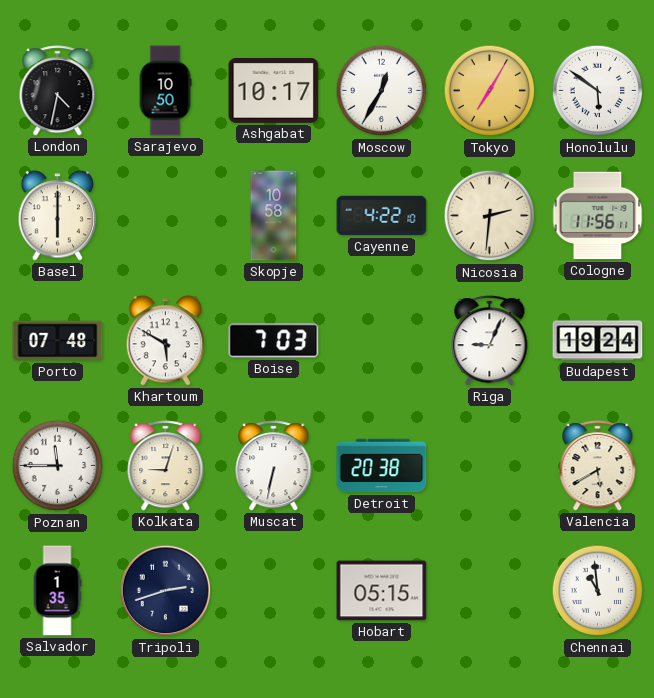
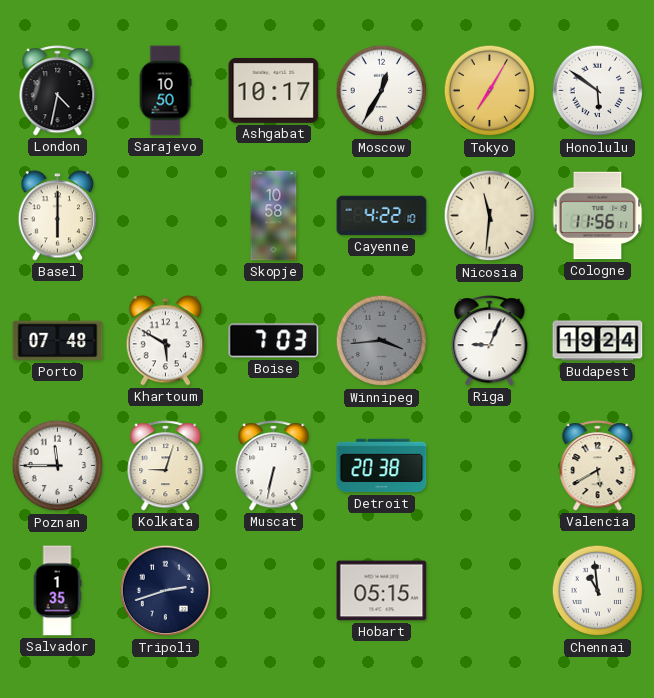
Nicosia: 2:31 -> 11:31 (490, 216)
Winnipeg: none -> 3:44 (382, 341)
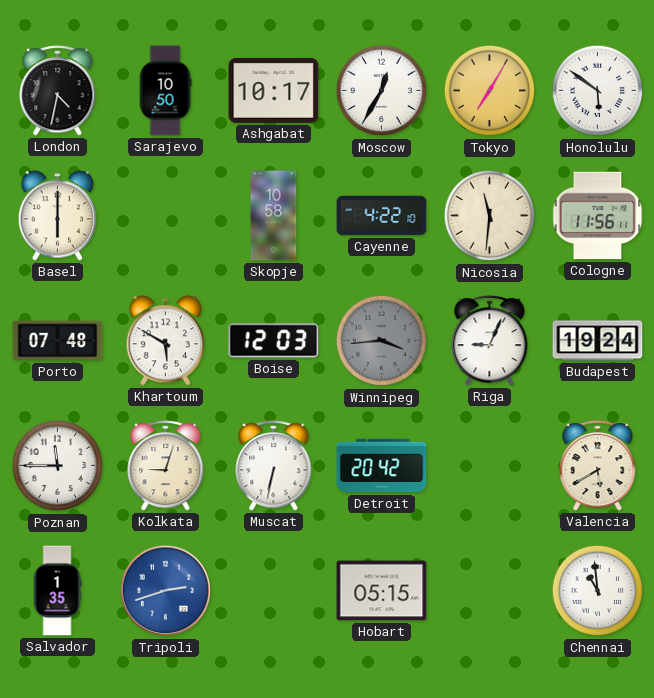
Boise: 7:03 -> 12:03 (274, 341)
Detroit: 20:38 -> 20:42 (382, 466)
Tripoli dial: navy -> blue (166, 591)
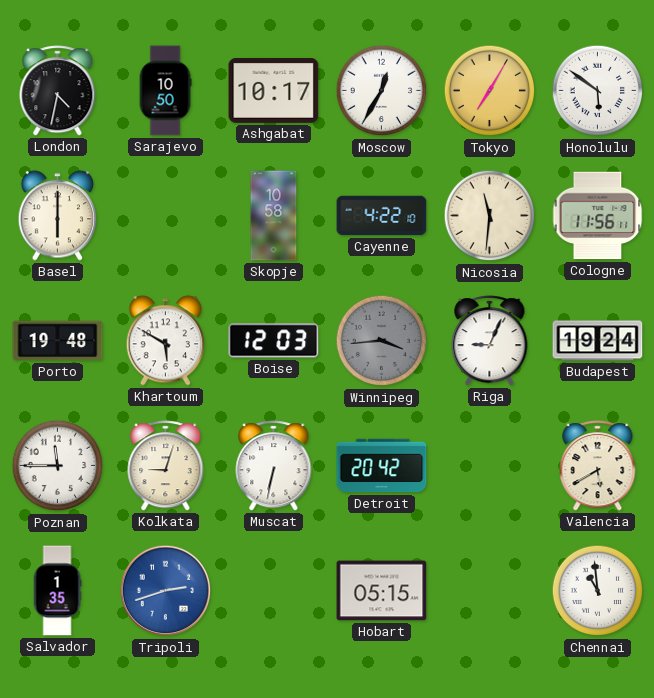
Porto: 07:48 -> 19:48 (58, 341)
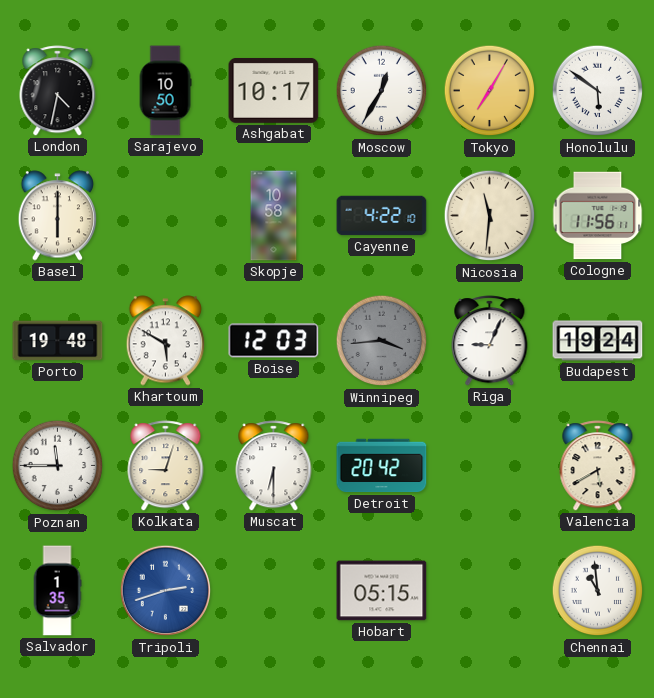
Muscat: 6:32 -> 6:30 (274, 466)
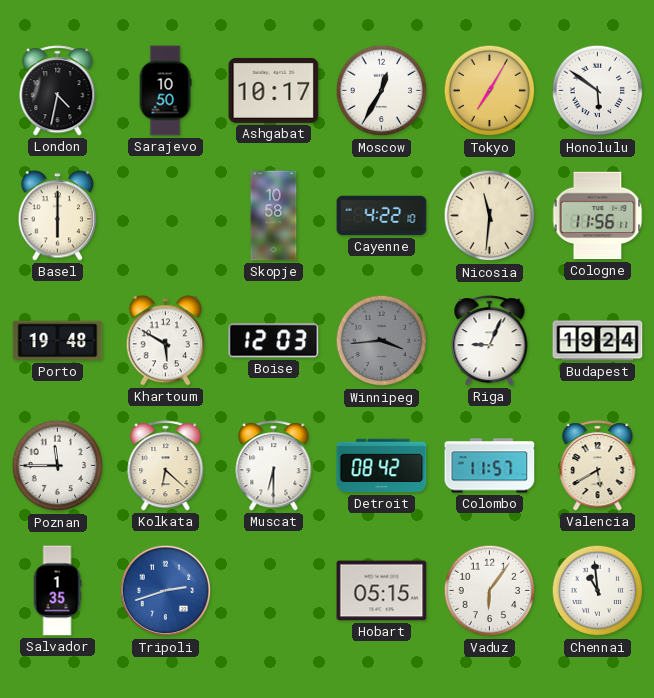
Kolkata: 9:03 -> 6:22 (166, 466)
Detroit: 20:42 -> 08:42 (382, 466)
Colombo: none -> 11:57 (490, 466)
Vaduz: none -> 6:06 (490, 591)
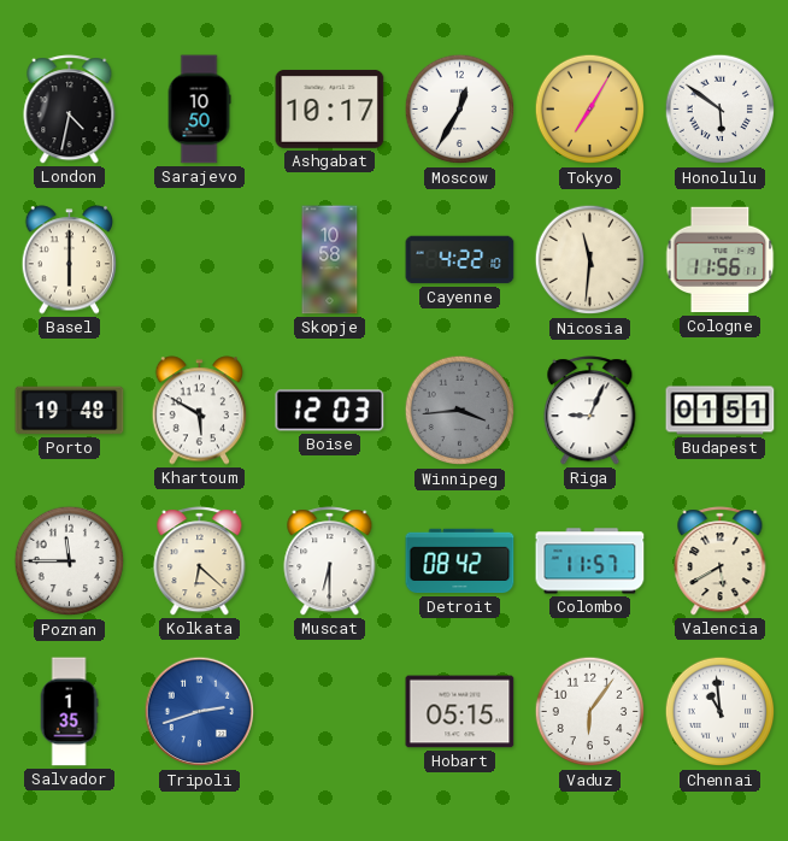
Budapest: 19:24 -> 01:51 (721, 411)
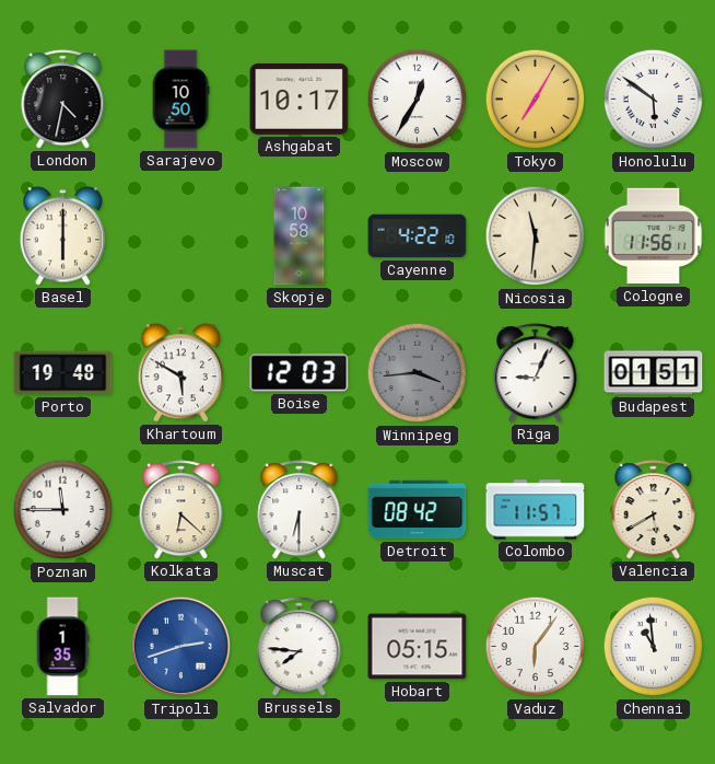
Brussels: none -> 7:46 (300, 647)
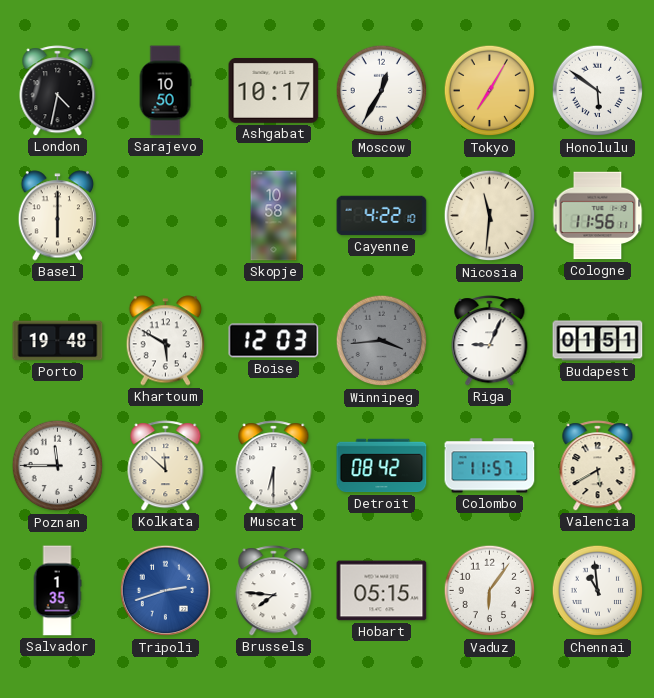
Kolkata: 6:22 -> 11:52 (166, 466)
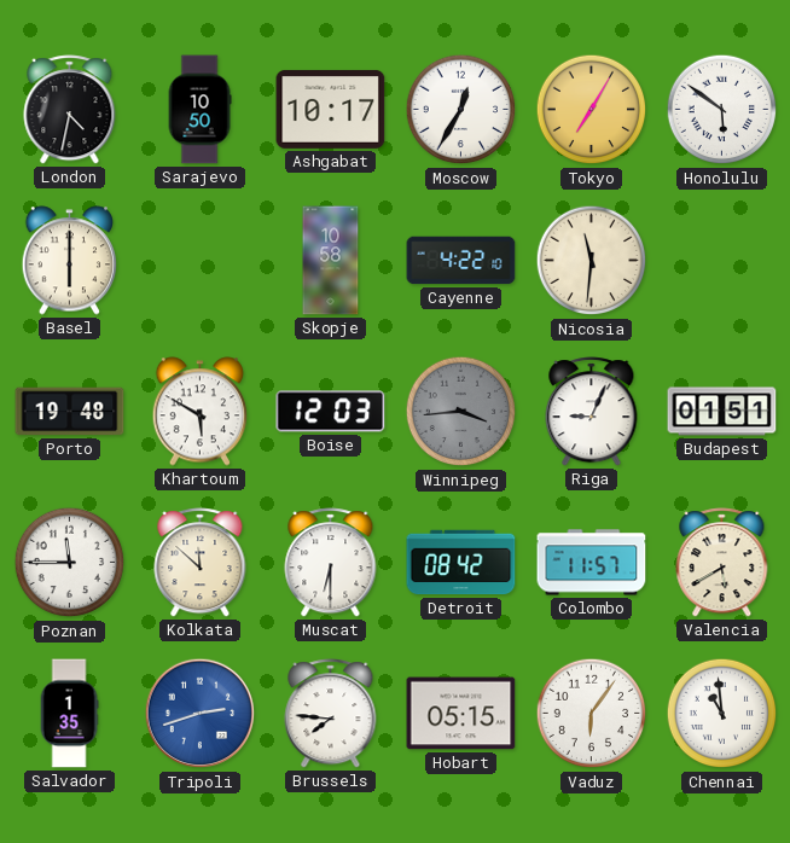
Cologne: 11:56 -> none (598, 216)
